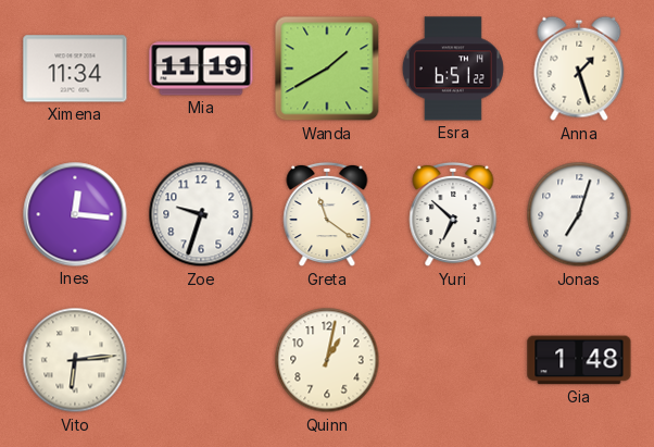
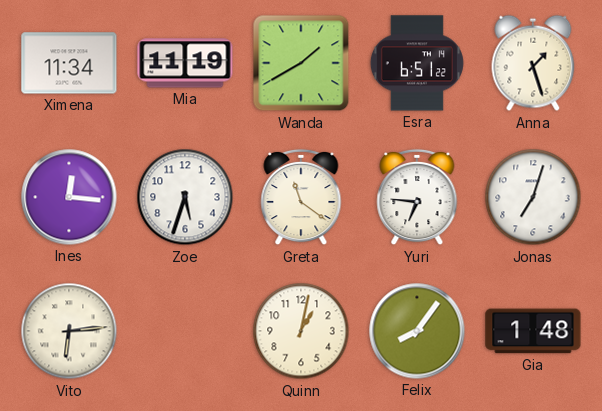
Zoe: 9:33 -> 5:33 (185, 197)
Yuri: 6:52 -> 6:46 (417, 197)
Felix: none -> 8:06 (417, 331)
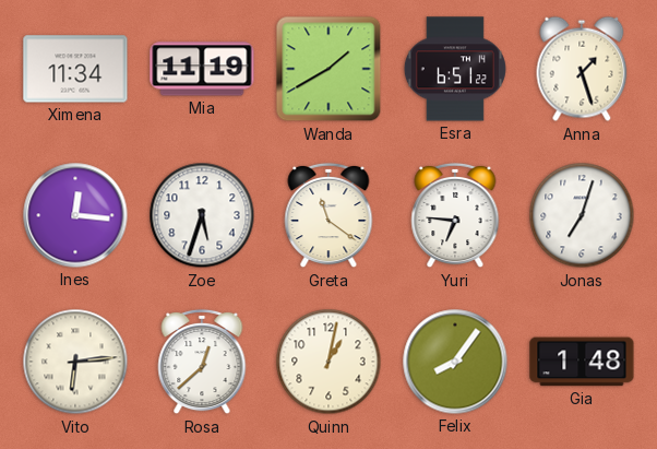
Rosa: none -> 12:38 (202, 362)
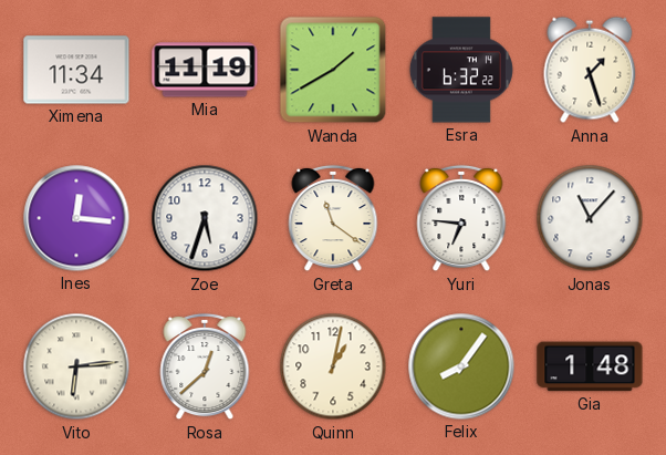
Esra: 6:51 -> 6:32 (461, 70)
Jonas: 7:03 -> 11:07 (590, 218)
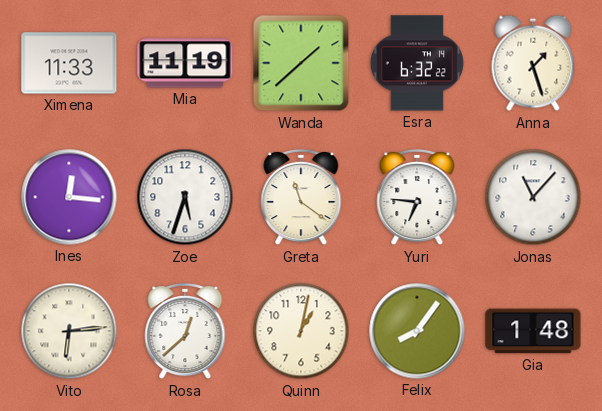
Ximena: 11:34 -> 11:33 (69, 63)
Wanda: 1:40 -> 1:38 (301, 63)
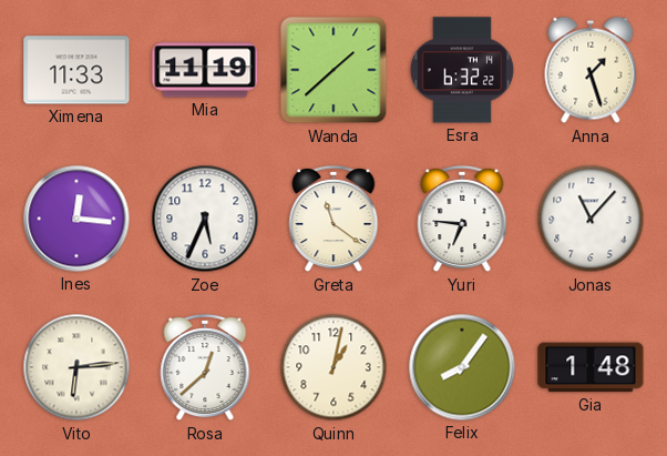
Zoe: 5:33 -> 5:34 (205, 219)
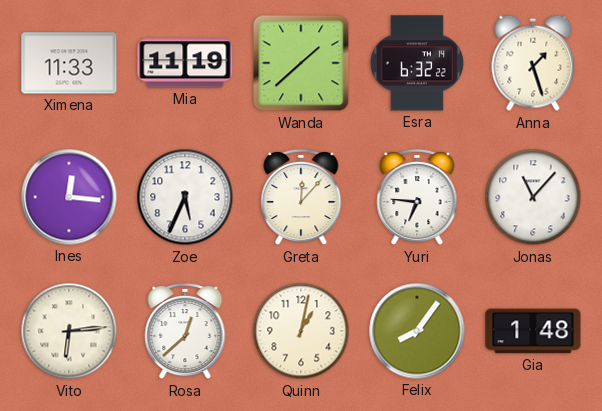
Greta: 11:21 -> 12:07 (301, 197)
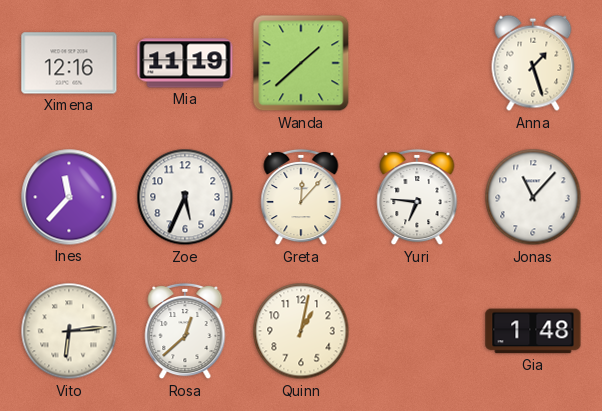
Ximena: 11:33 -> 12:16 (69, 63)
Esra: 6:32 -> none (417, 63)
Ines: 12:16 -> 11:37 (69, 197)
Felix: 8:06 -> none (417, 331)
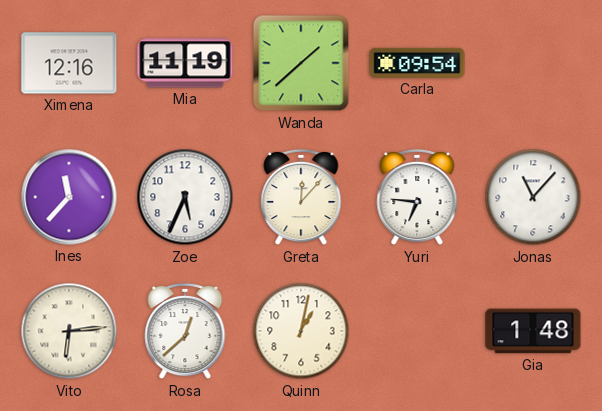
Carla: none -> 09:54 (417, 63)
Anna: 1:27 -> none (533, 63)
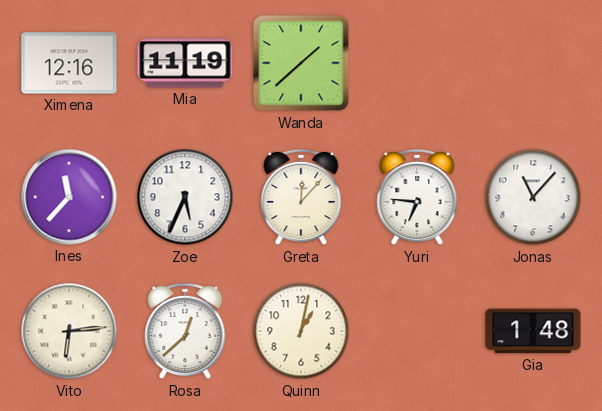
Carla: 09:54 -> none (417, 63)
